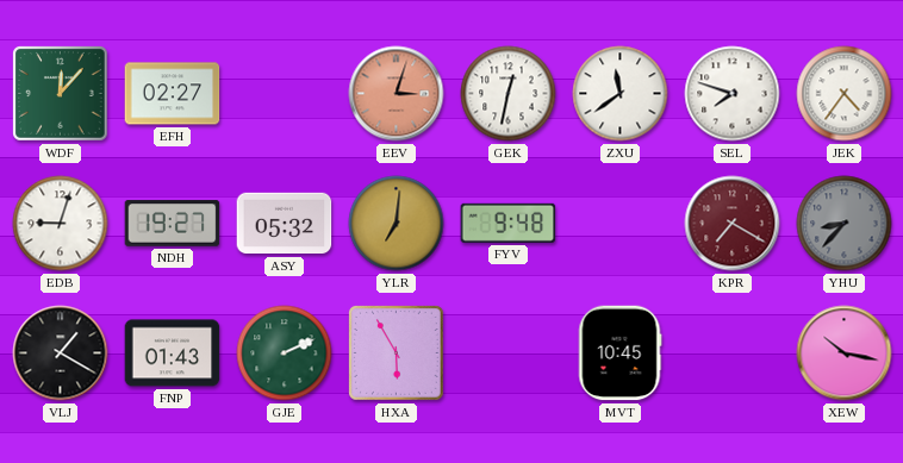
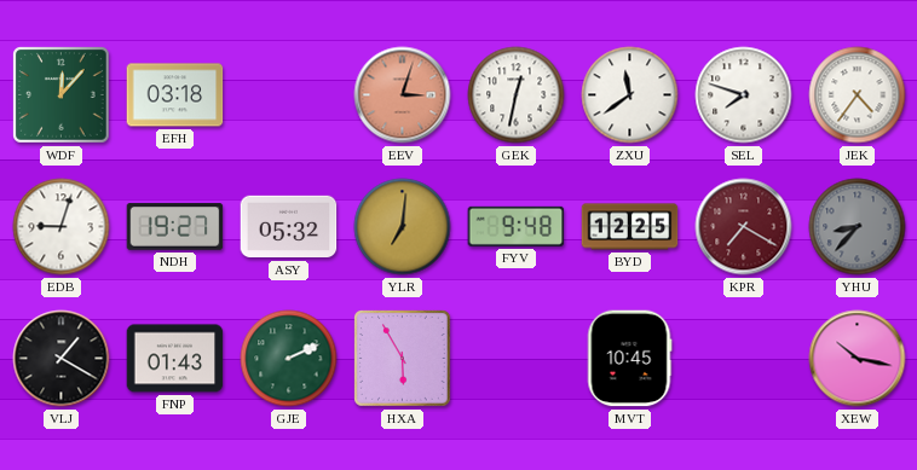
EFH: 02:27 -> 03:18 (175, 95)
BYD: none -> 12:25 (630, 227)
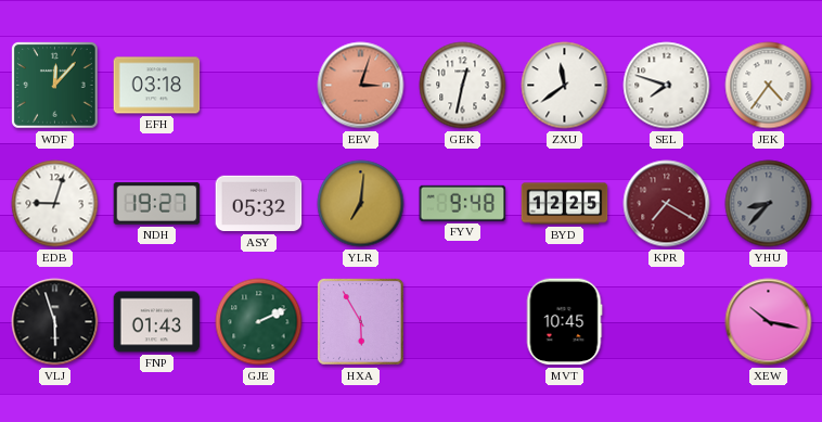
VLJ: 1:20 -> 5:57 (55, 322)
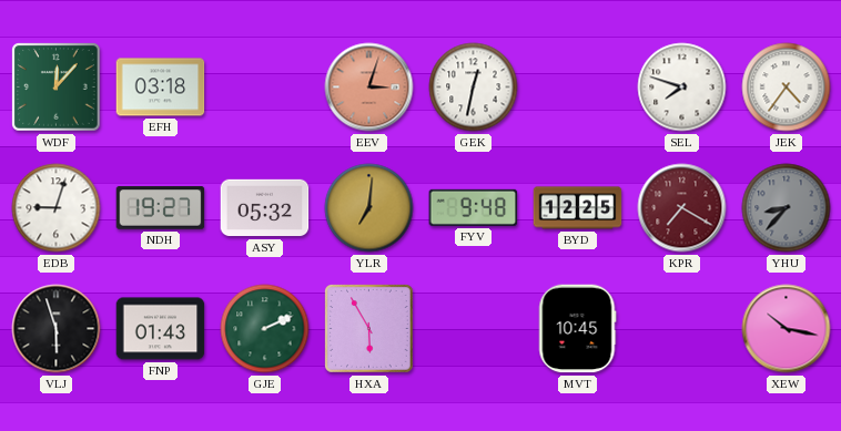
ZXU: 11:39 -> none (565, 86)
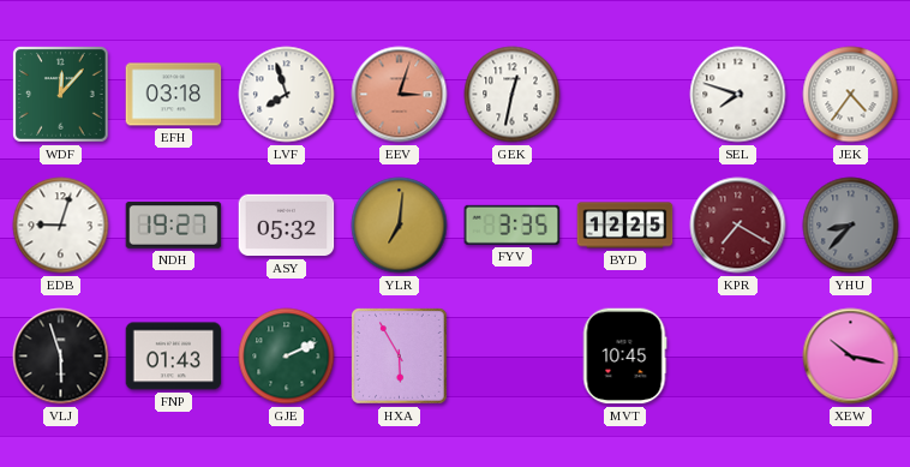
LVF: none -> 7:57 (287, 95)
FYV: 9:48 -> 3:35 (513, 224)
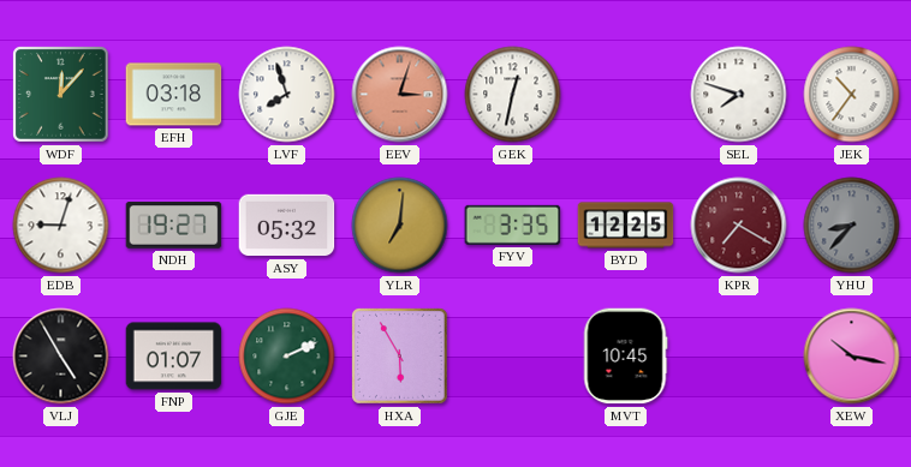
JEK: 4:36 -> 10:36 (852, 95)
VLJ: 5:57 -> 4:55 (61, 357)
FNP: 01:43 -> 01:07 (174, 357)
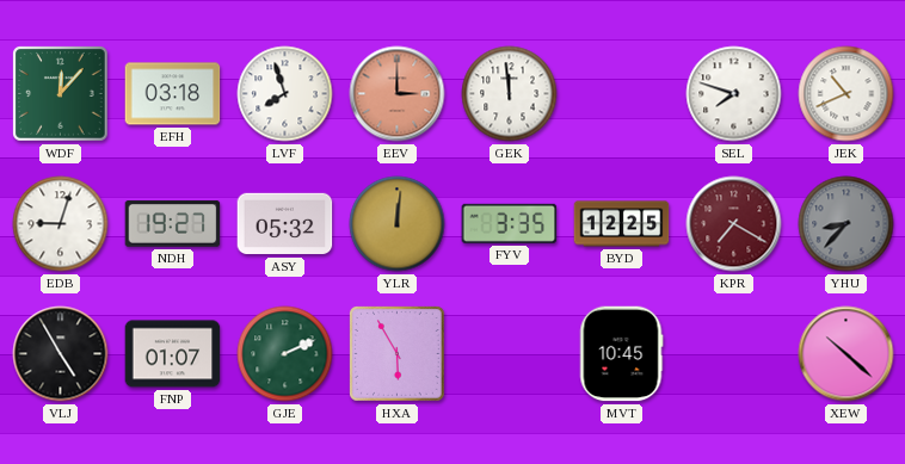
EEV: 3:03 -> 3:00 (398, 94)
GEK: 12:32 -> 11:59 (510, 94)
JEK: 10:36 -> 10:41 (846, 94)
YLR: 7:01 -> 12:01 (398, 224)
XEW: 10:17 -> 10:22 (846, 354)
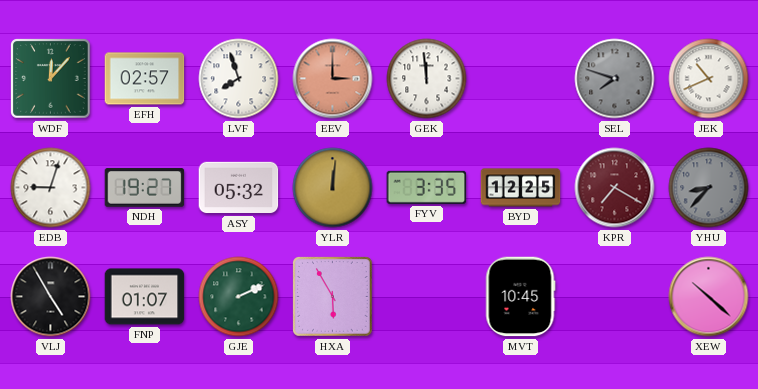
EFH: 03:18 -> 02:57 (145, 79)
SEL dial: white -> grey (615, 79)
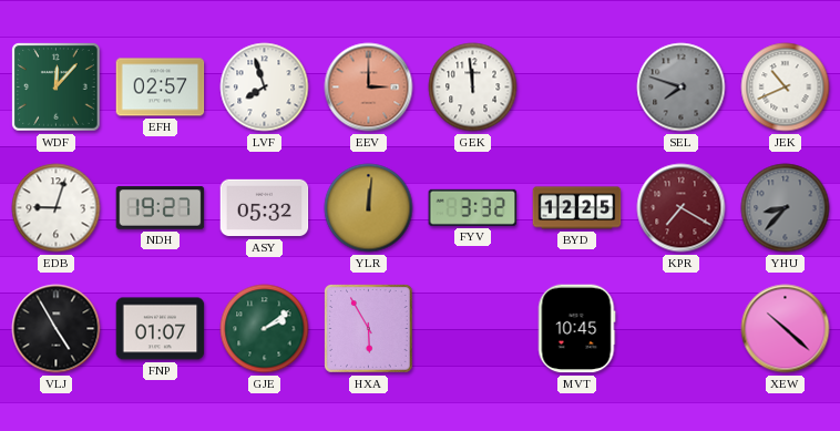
FYV: 3:35 -> 3:32 (473, 207)
GJE: 2:11 -> 2:09 (265, 329)
